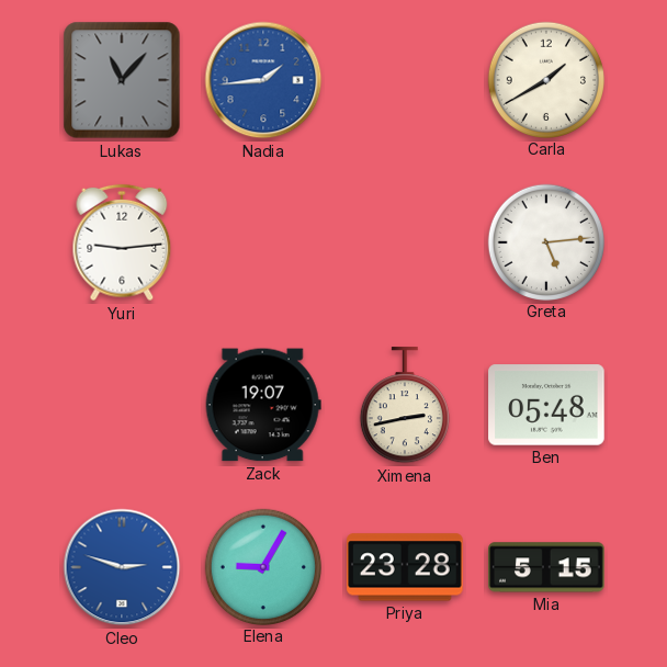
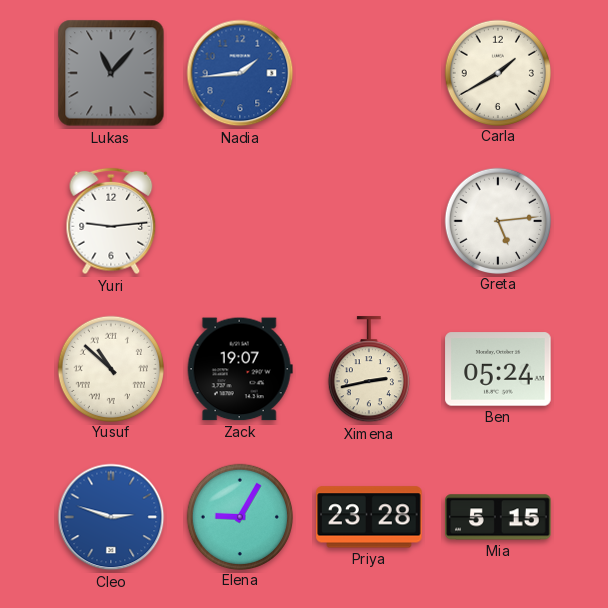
Yusuf: none -> 10:52 (110, 368)
Ben: 05:48 -> 05:24 (498, 369)
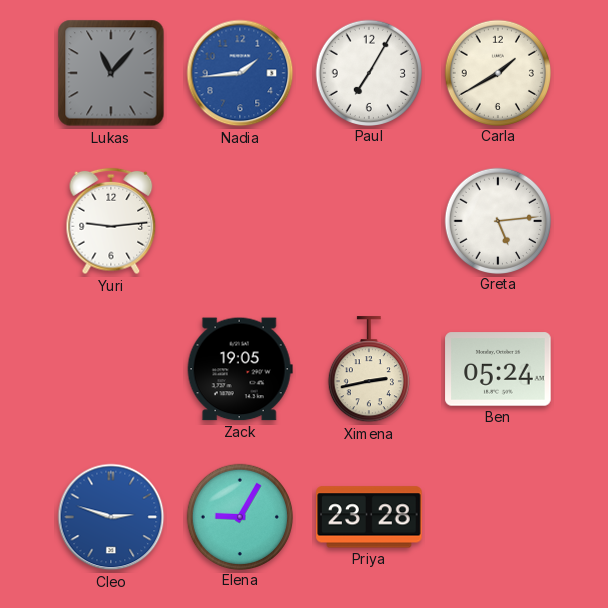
Paul: none -> 7:05 (368, 72)
Yusuf: 10:52 -> none (110, 368)
Zack: 19:07 -> 19:05 (240, 369)
Mia: 5:15 -> none (498, 517)
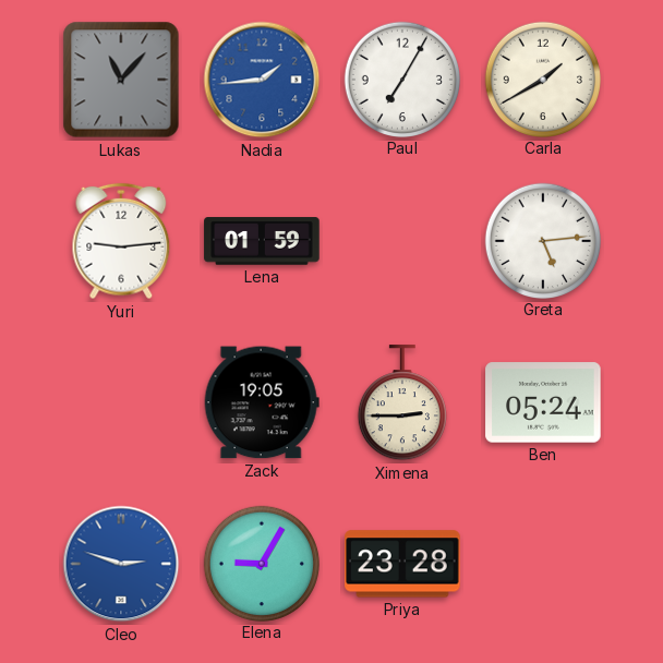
Lena: none -> 01:59 (262, 241)
Ximena: 2:43 -> 2:45 (402, 403)
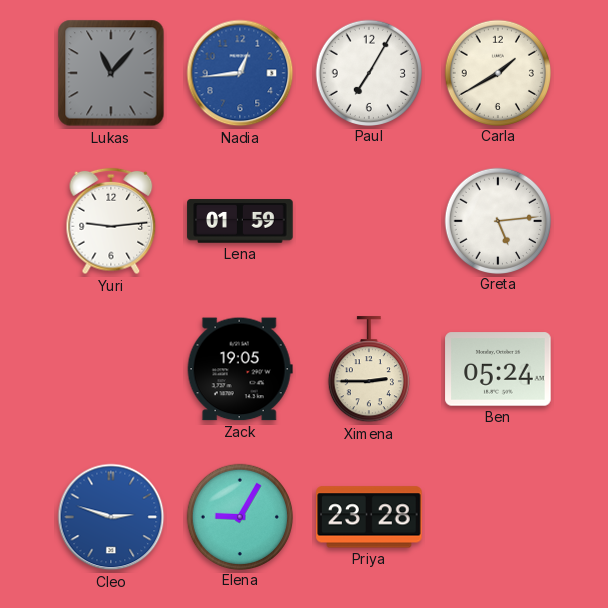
Nadia: 1:44 -> 12:44 (240, 73)
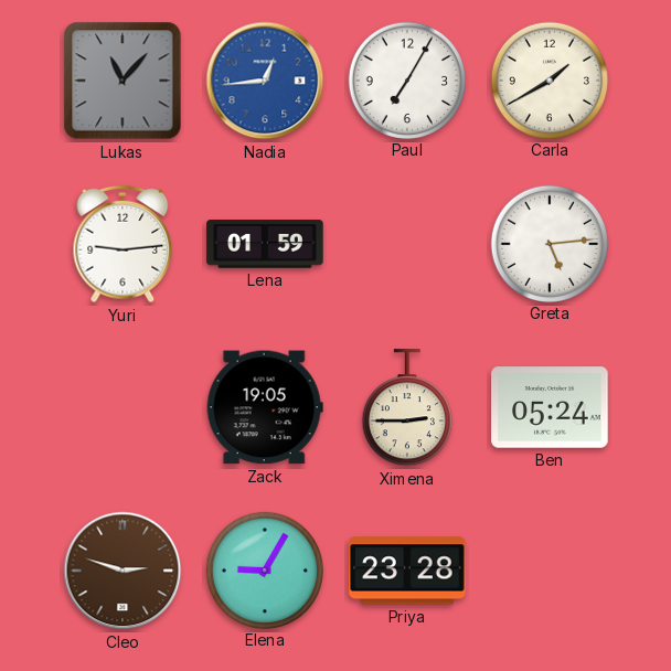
Cleo dial: blue -> brown (123, 571)
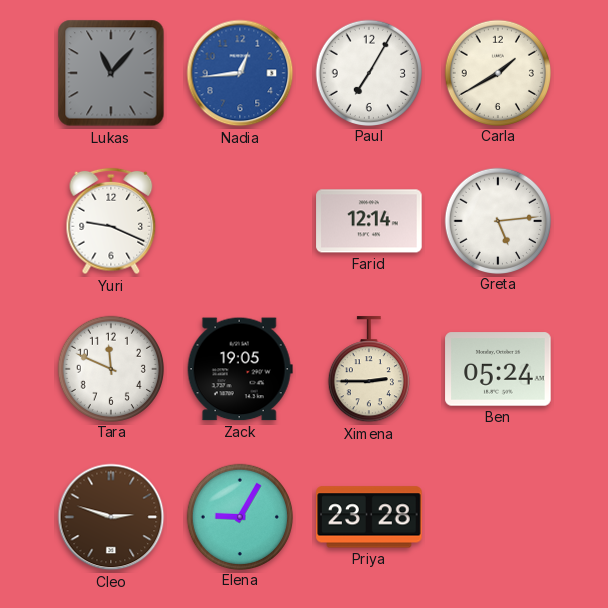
Yuri: 9:14 -> 9:19 (111, 221)
Lena: 01:59 -> none (265, 244)
Farid: none -> 12:14 (369, 221)
Tara: none -> 11:49 (110, 368)
